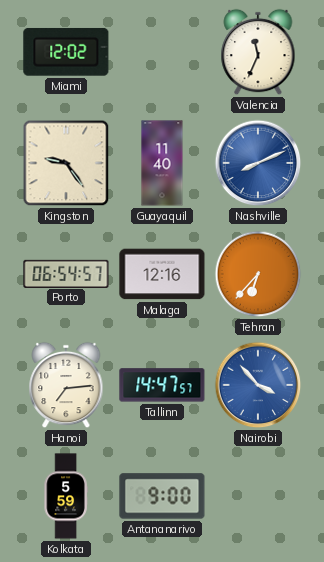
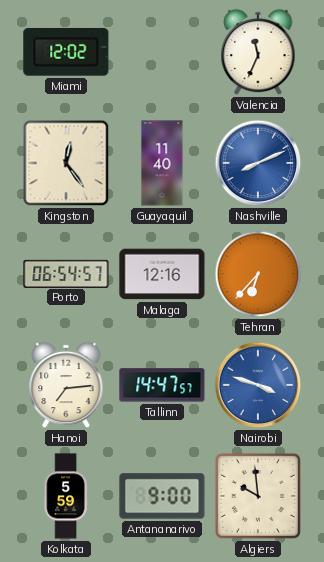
Kingston: 9:24 -> 12:24 (66, 163)
Nairobi: 3:53 -> 3:48 (258, 385)
Algiers: none -> 9:59 (258, 496)
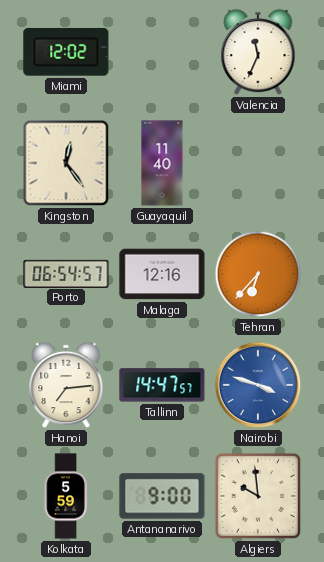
Nashville: 8:11 -> none (258, 163)
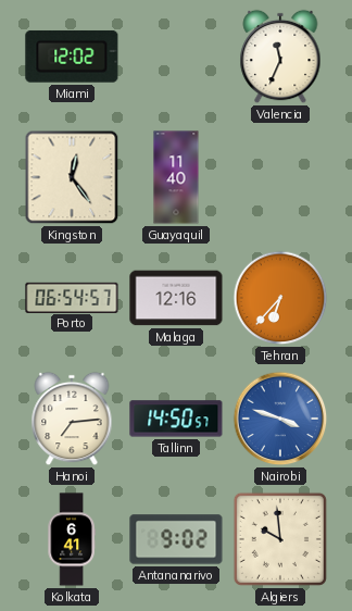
Tallinn: 14:47 -> 14:50 (176, 419)
Kolkata: 5:59 -> 6:41 (72, 539)
Antananarivo: 9:00 -> 9:02 (176, 539)
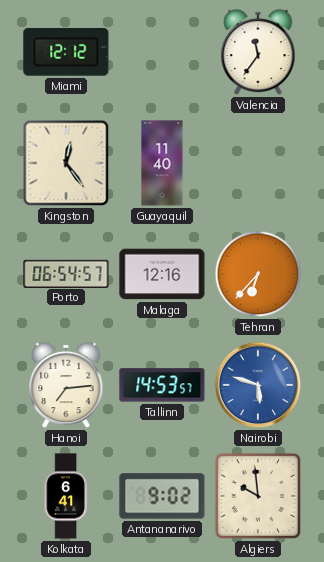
Miami: 12:02 -> 12:12 (66, 52)
Valencia: 11:34 -> 11:36 (258, 52)
Tallinn: 14:50 -> 14:53 (162, 385)
Nairobi: 3:48 -> 5:48 (258, 385)
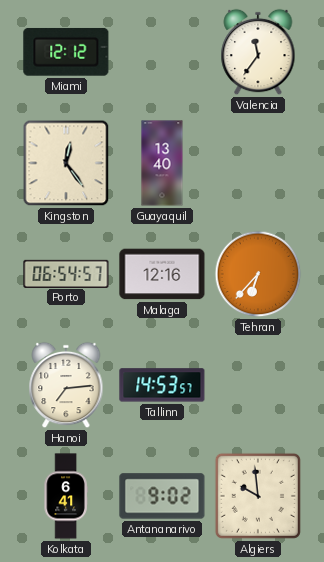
Guayaquil: 11:40 -> 13:40 (162, 163)
Nairobi: 5:48 -> none (258, 385)
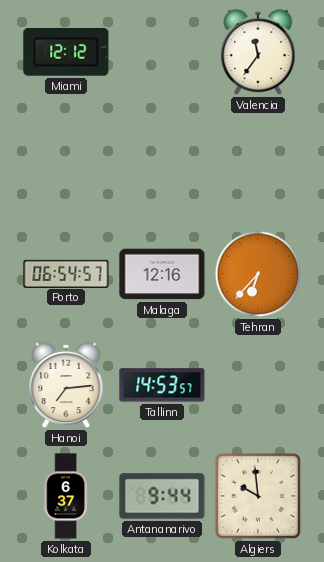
Kingston: 12:24 -> none (66, 163)
Guayaquil: 13:40 -> none (162, 163)
Kolkata: 6:41 -> 6:37 (66, 496)
Antananarivo: 9:02 -> 9:44 (162, 496)
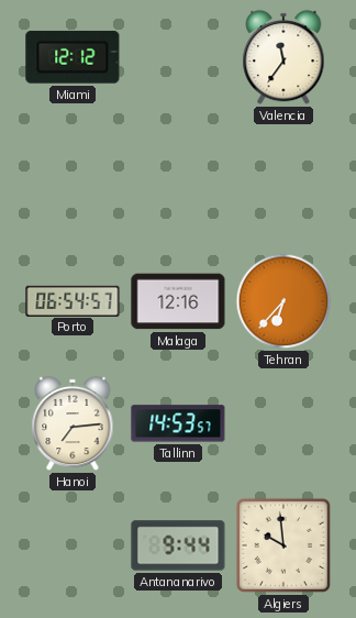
Kolkata: 6:37 -> none (66, 496)
